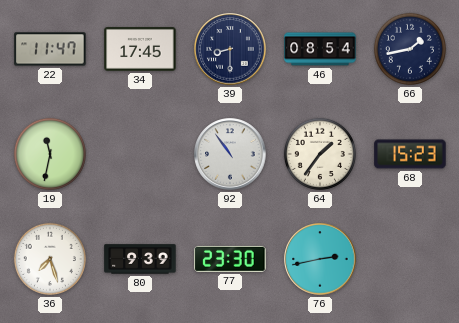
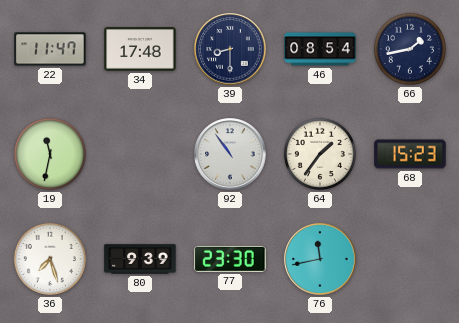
34: 17:45 -> 17:48 (140, 50)
76: 2:43 -> 11:43 (320, 259)
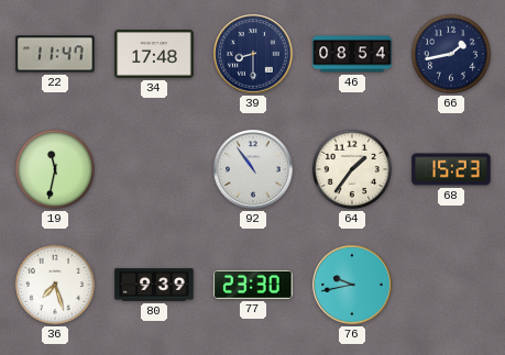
76: 11:43 -> 9:43 (352, 285)
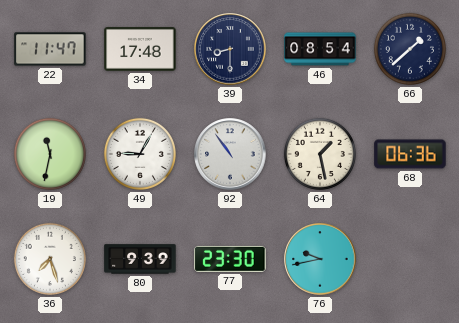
66: 1:43 -> 1:38 (410, 49)
49: none -> 9:05 (140, 154)
64: 1:36 -> 1:28 (320, 154)
68: 15:23 -> 06:36 (410, 154)
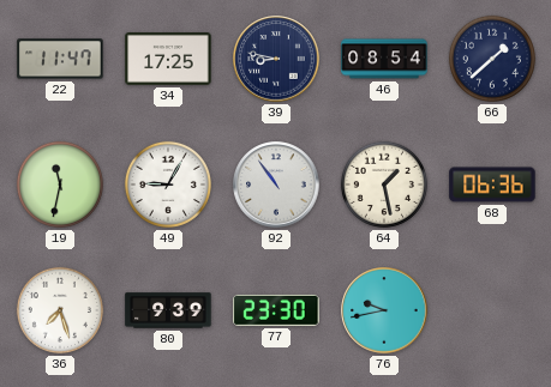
34: 17:48 -> 17:25 (168, 60)
39: 8:30 -> 8:47 (276, 59)
